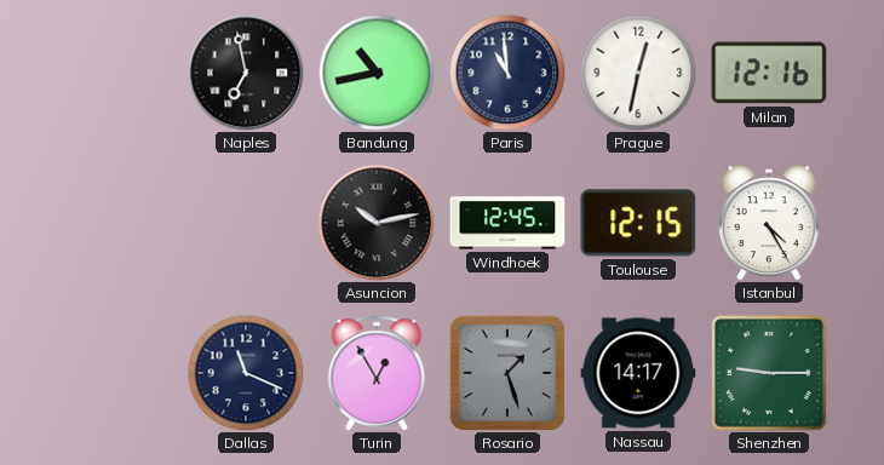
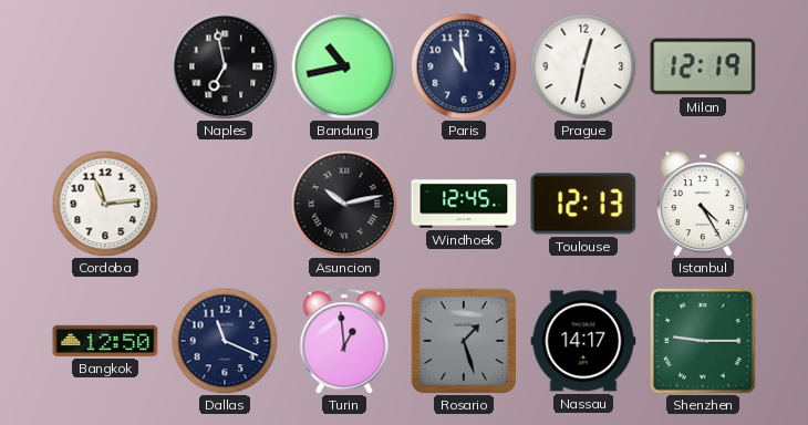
Milan: 12:16 -> 12:19 (703, 66)
Cordoba: none -> 11:14 (105, 204)
Toulouse: 12:15 -> 12:13 (583, 204)
Bangkok: none -> 12:50 (105, 341)
Turin: 12:55 -> 12:59 (344, 341)
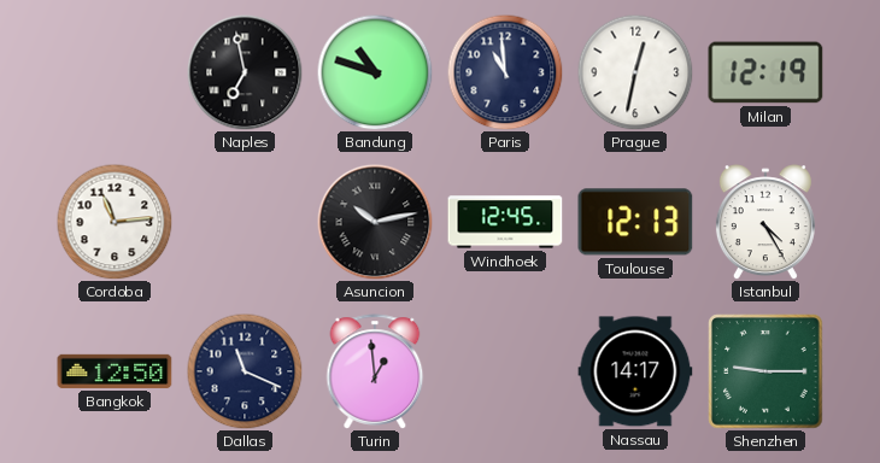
Bandung: 10:43 -> 10:48 (375, 72)
Rosario: 1:27 -> none (464, 341)
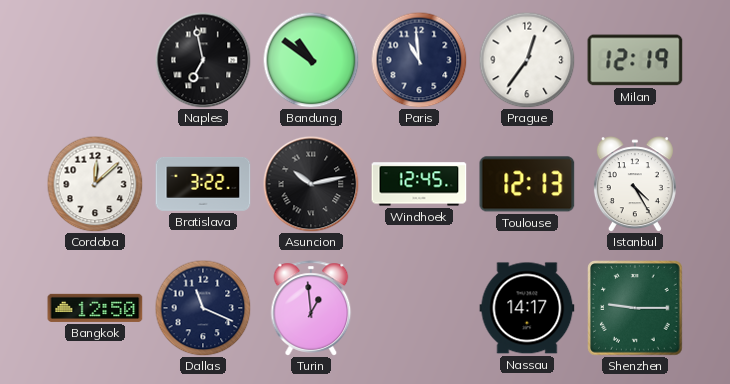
Bandung: 10:48 -> 10:51 (311, 60)
Prague: 12:32 -> 12:36 (527, 60)
Cordoba: 11:14 -> 12:08 (95, 184)
Bratislava: none -> 3:22 (203, 184)
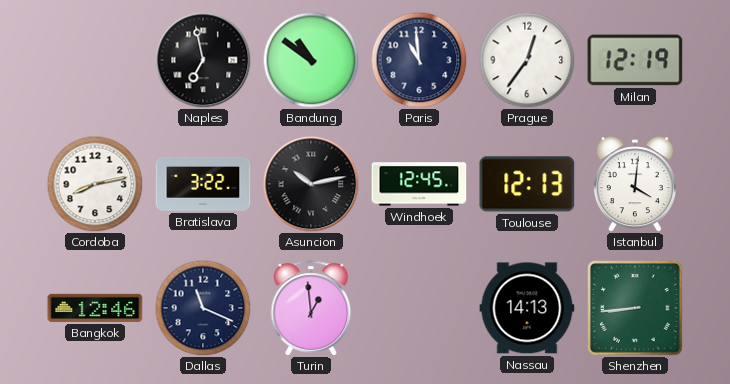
Cordoba: 12:08 -> 8:13 (95, 184)
Istanbul: 4:25 -> 4:01 (635, 184)
Bangkok: 12:50 -> 12:46 (95, 308)
Nassau: 14:17 -> 14:13 (527, 308)
Shenzhen: 9:15 -> 8:44 (635, 308)
